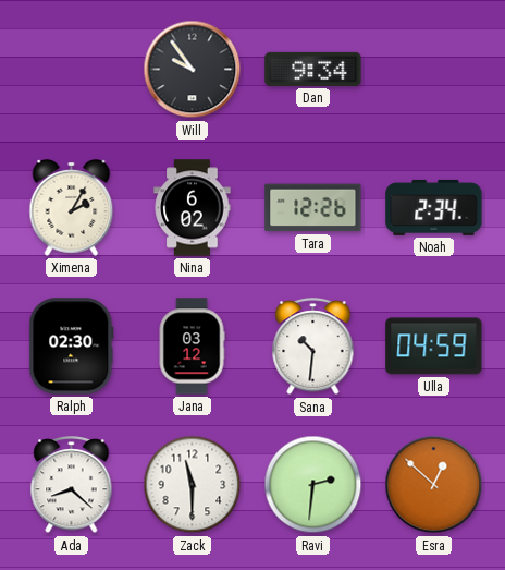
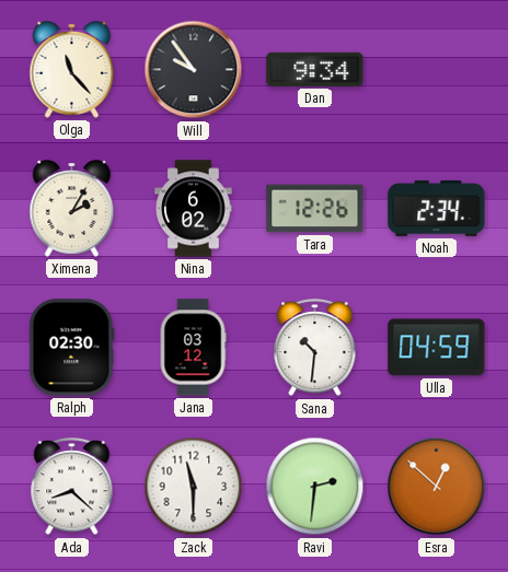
Olga: none -> 11:23 (72, 70)
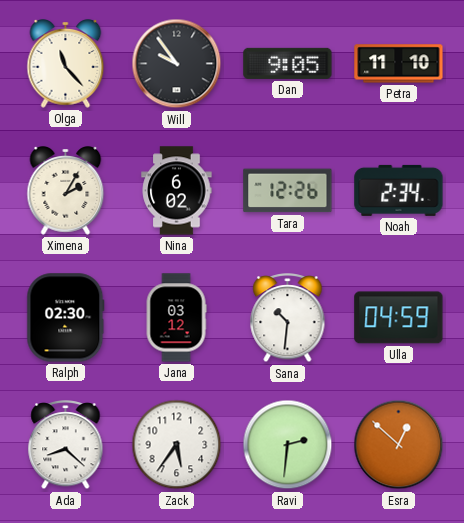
Dan: 9:34 -> 9:05 (288, 63)
Petra: none -> 11:10 (399, 64)
Zack: 11:30 -> 5:36 (177, 445)
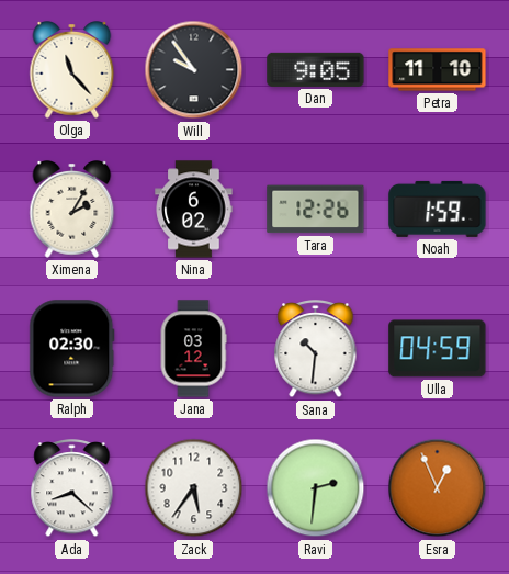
Noah: 2:34 -> 1:59 (438, 209)
Esra: 12:52 -> 12:56 (438, 488)
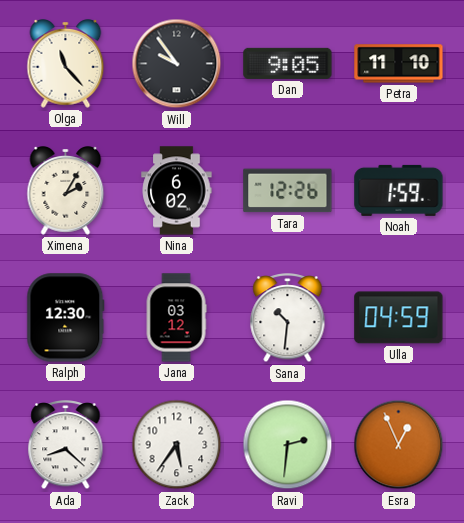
Ralph: 02:30 -> 12:30 (66, 318)
